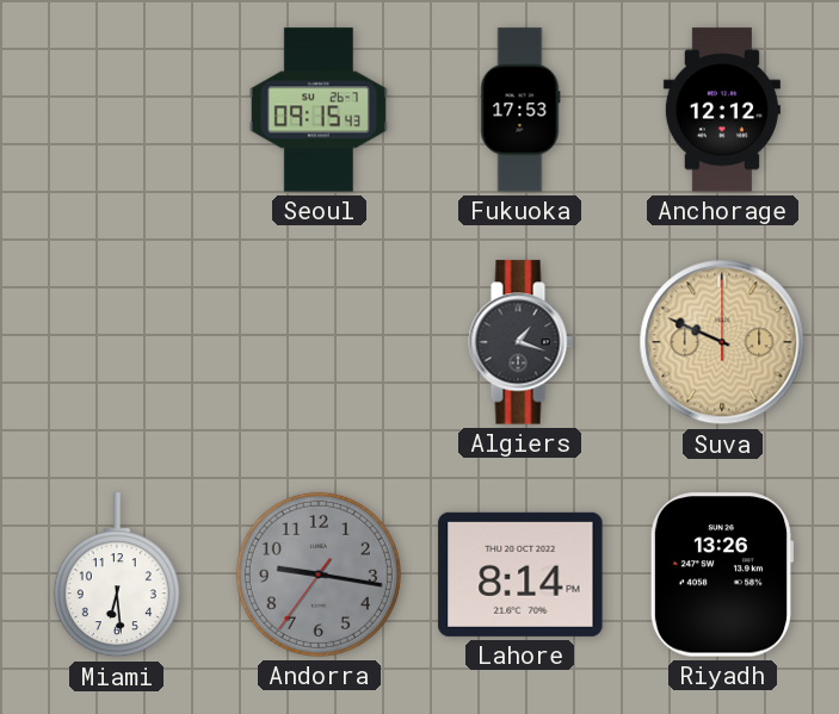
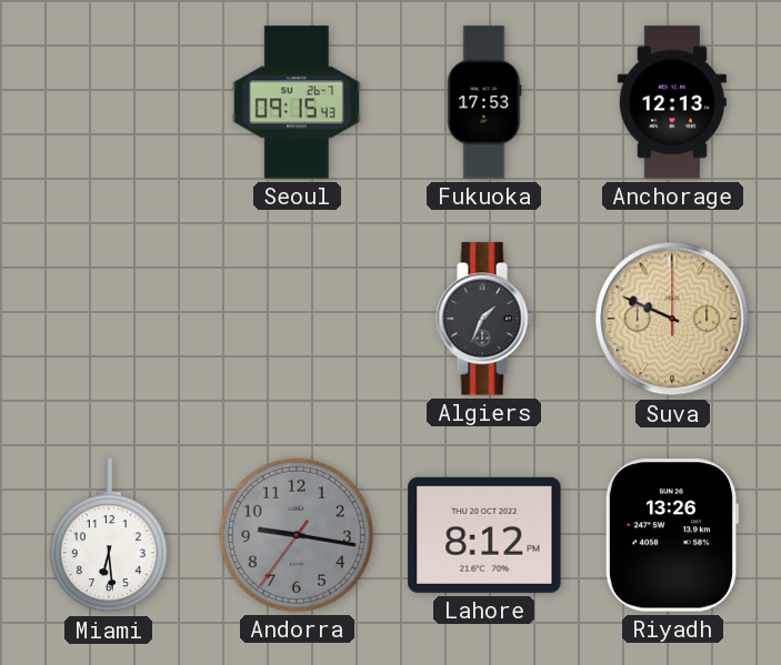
Anchorage: 12:12 -> 12:13 (672, 102)
Algiers: 1:18 -> 1:34 (484, 319)
Lahore: 8:14 -> 8:12 (484, 535)
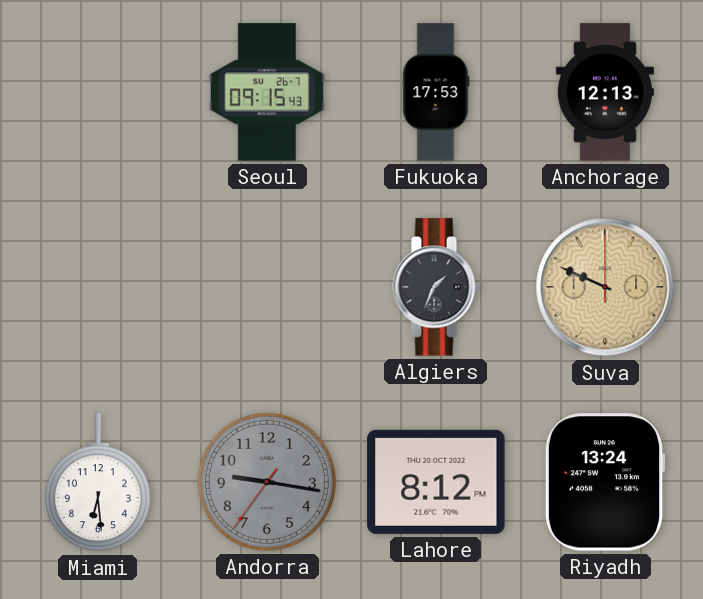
Riyadh: 13:26 -> 13:24 (605, 482)
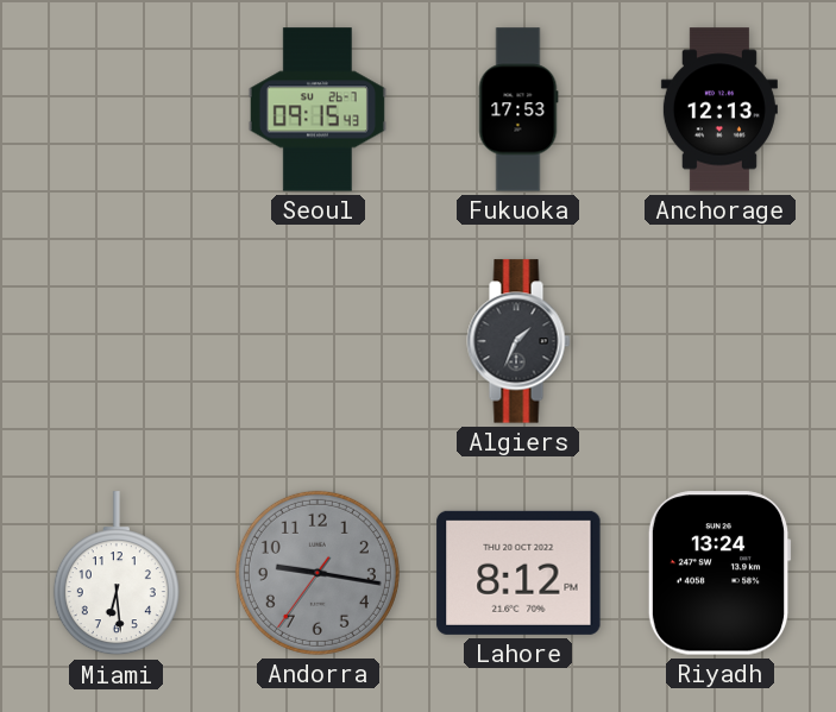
Suva: 9:49 -> none (605, 287)
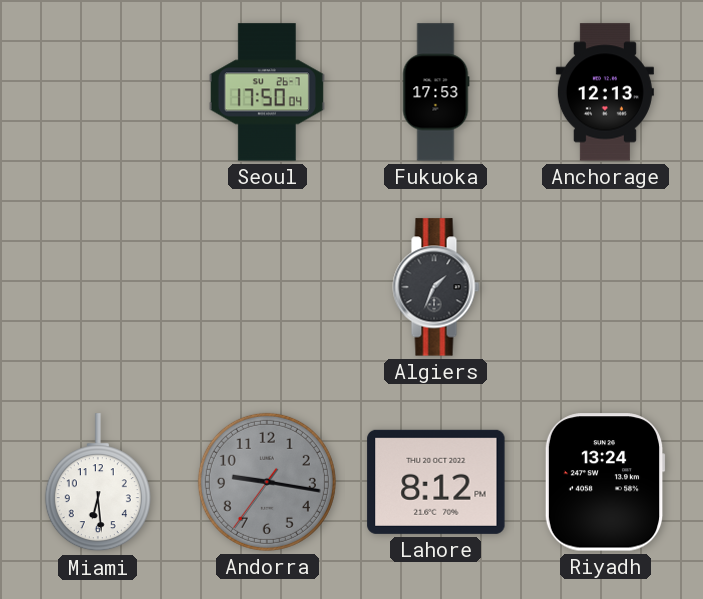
Seoul: 09:15 -> 17:50 (267, 92)
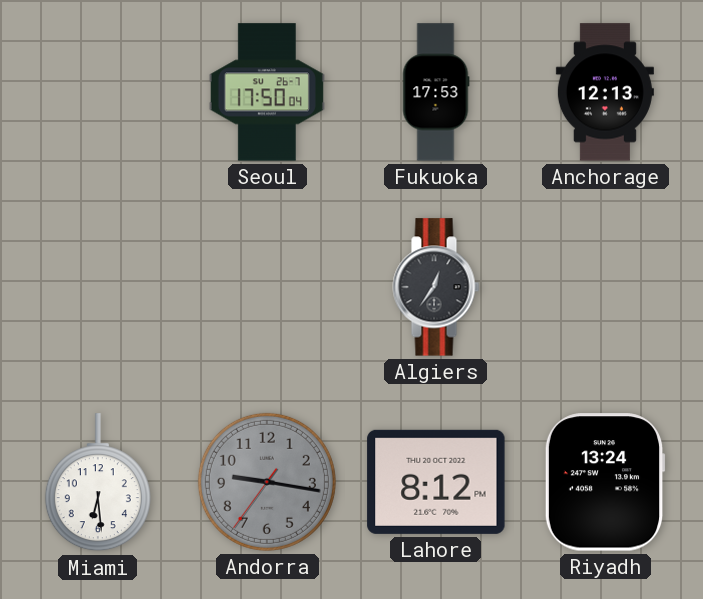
Algiers: 1:34 -> 12:36 (436, 287)
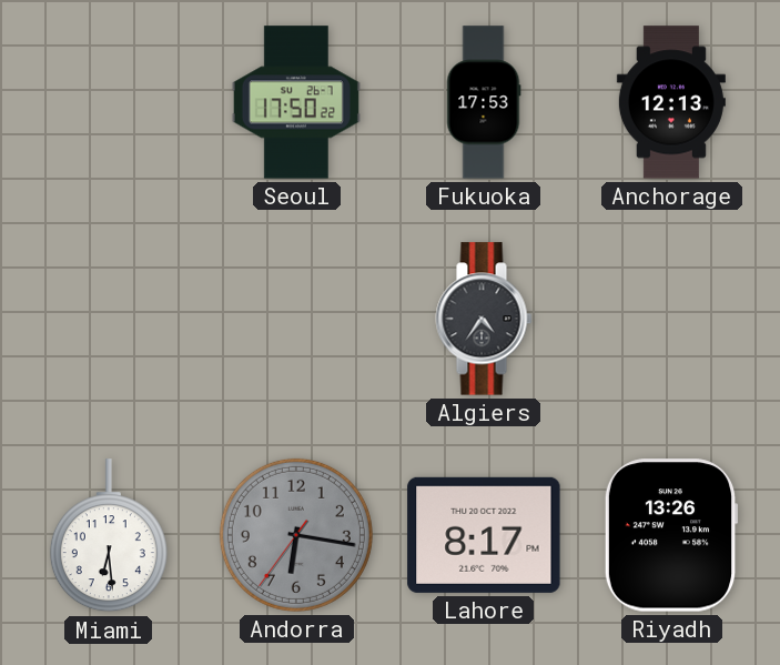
Seoul: 17:50:04 -> 17:50:22 (296, 102)
Algiers: 12:36 -> 4:36 (484, 319)
Andorra: 9:16 -> 6:16 (296, 535)
Lahore: 8:12 -> 8:17 (484, 535)
Riyadh: 13:24 -> 13:26 (671, 535)
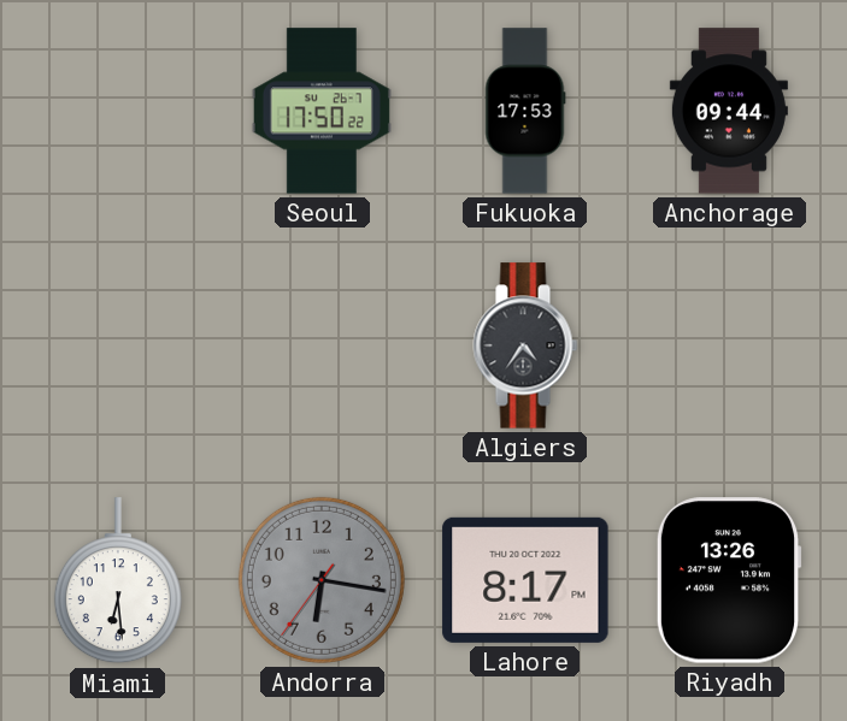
Anchorage: 12:13 -> 09:44 (729, 111)
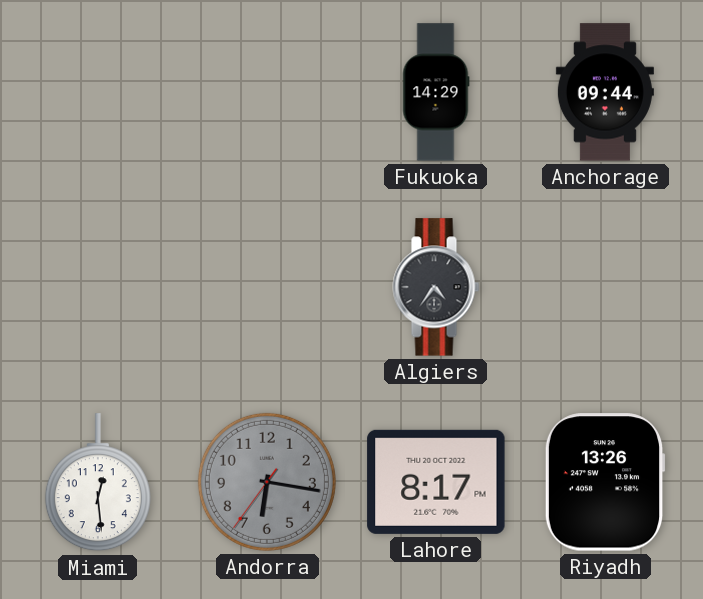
Seoul: 17:50 -> none (322, 111)
Fukuoka: 17:53 -> 14:29 (436, 92)
Miami: 6:29 -> 12:29 (98, 483)
